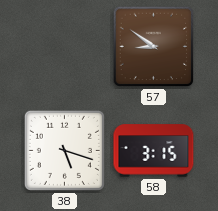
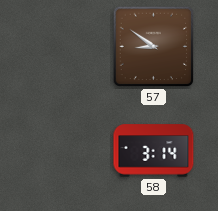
38: 5:18 -> none (64, 150)
58: 3:15 -> 3:14 (154, 151)
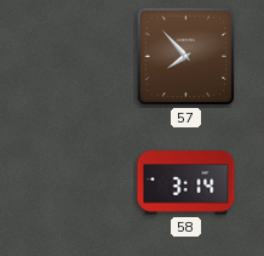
57: 8:51 -> 7:53 (186, 57)
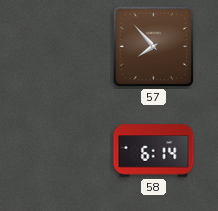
58: 3:14 -> 6:14 (154, 151)
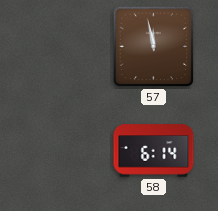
57: 7:53 -> 11:58 (154, 47)
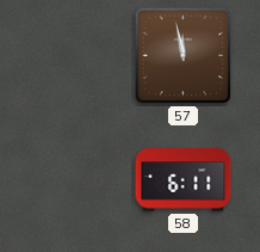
58: 6:14 -> 6:11 (184, 180)
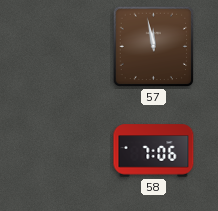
58: 6:11 -> 7:06 (154, 151)
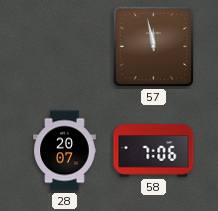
28: none -> 20:07 (65, 151)
